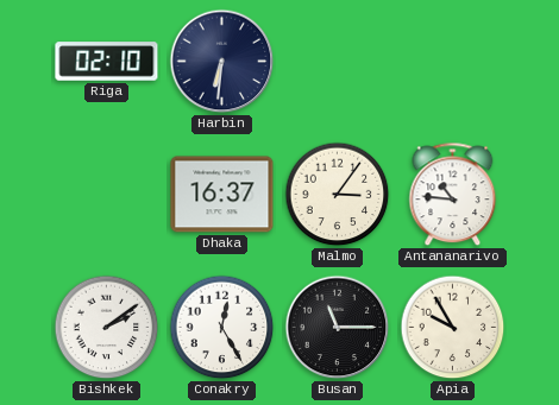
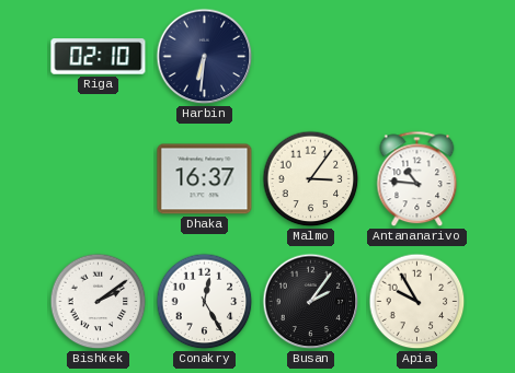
Busan: 11:15 -> 2:06 (311, 302)
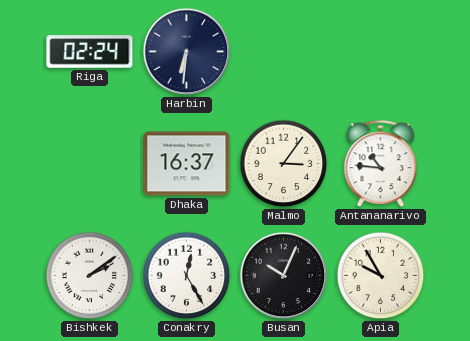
Riga: 02:10 -> 02:24 (90, 52)
Busan: 2:06 -> 10:04 (284, 276)
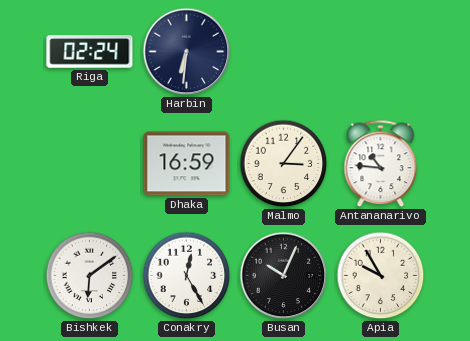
Dhaka: 16:37 -> 16:59 (187, 164)
Bishkek: 2:09 -> 6:09 (90, 276)
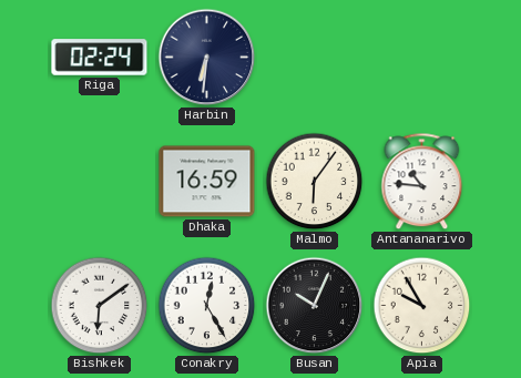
Malmo: 3:06 -> 6:06 (315, 182)
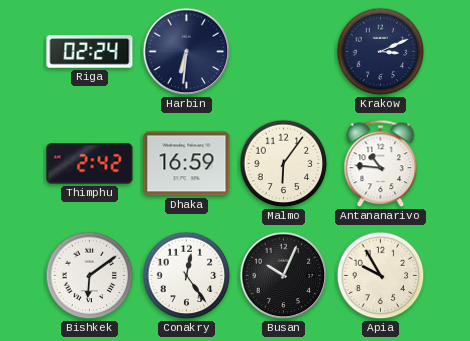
Krakow: none -> 3:11 (381, 52)
Thimphu: none -> 2:42 (90, 164)
Conakry: 12:25 -> 12:24 (187, 276)
